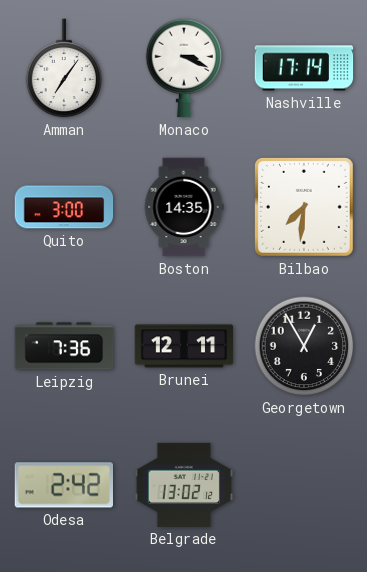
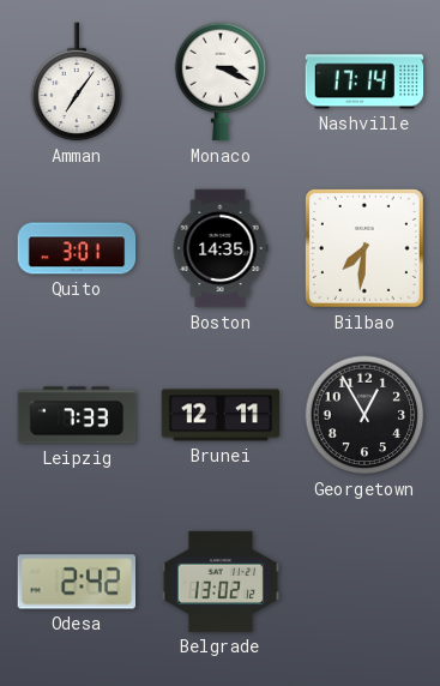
Quito: 3:00 -> 3:01 (77, 248)
Leipzig: 7:36 -> 7:33 (77, 415)
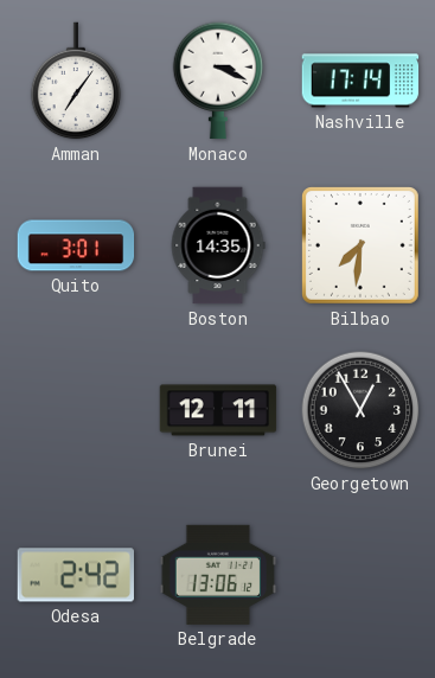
Leipzig: 7:33 -> none (77, 415)
Belgrade: 13:02 -> 13:06 (218, 575)
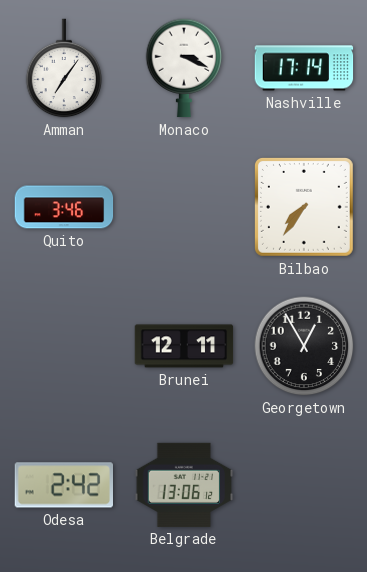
Quito: 3:01 -> 3:46 (64, 207)
Boston: 14:35 -> none (218, 245)
Bilbao: 7:31 -> 7:36 (304, 207)
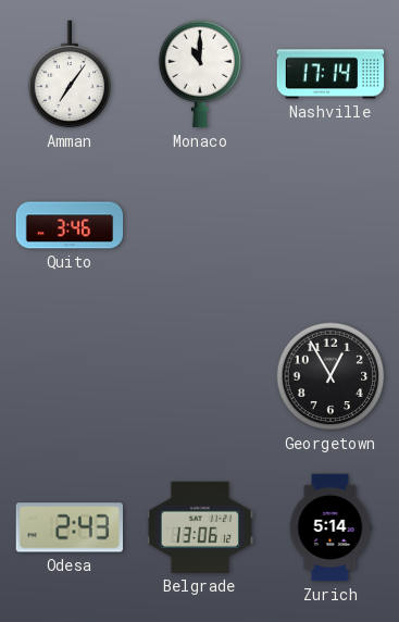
Monaco: 3:19 -> 11:00 (200, 74)
Bilbao: 7:36 -> none (304, 207)
Brunei: 12:11 -> none (184, 346)
Odesa: 2:42 -> 2:43 (70, 527)
Zurich: none -> 5:14 (331, 527)
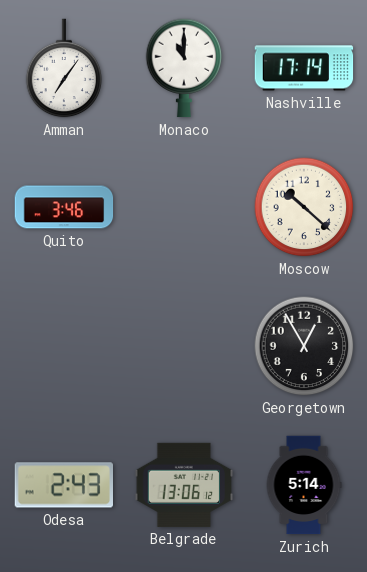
Moscow: none -> 10:22 (304, 207)
